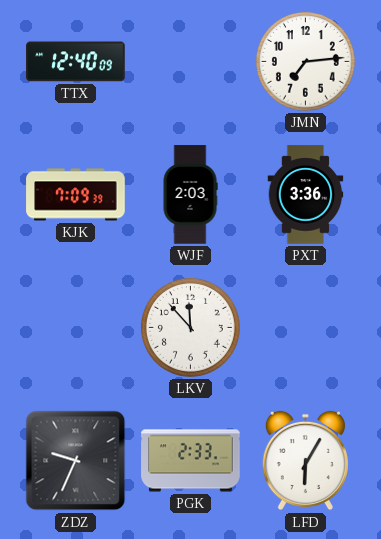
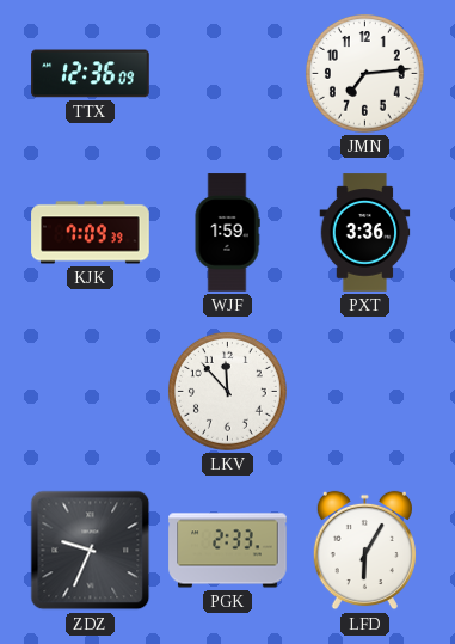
TTX: 12:40 -> 12:36 (91, 74)
WJF: 2:03 -> 1:59 (227, 233)
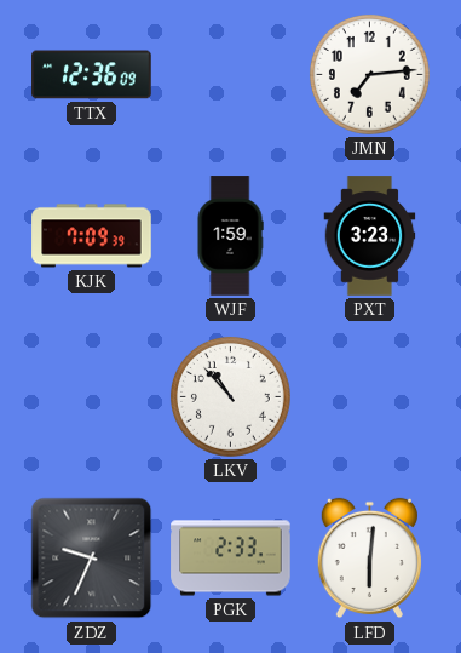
PXT: 3:36 -> 3:23 (370, 236)
LKV: 11:53 -> 10:53 (230, 396)
LFD: 6:05 -> 6:01 (369, 559)
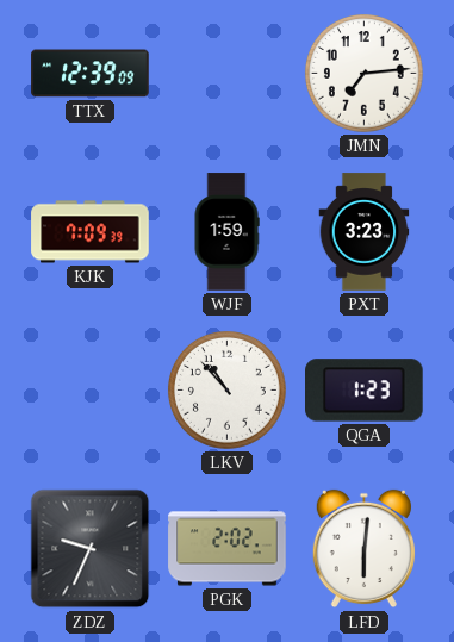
TTX: 12:36 -> 12:39 (91, 74)
QGA: none -> 1:23 (365, 391)
PGK: 2:33 -> 2:02 (228, 549)
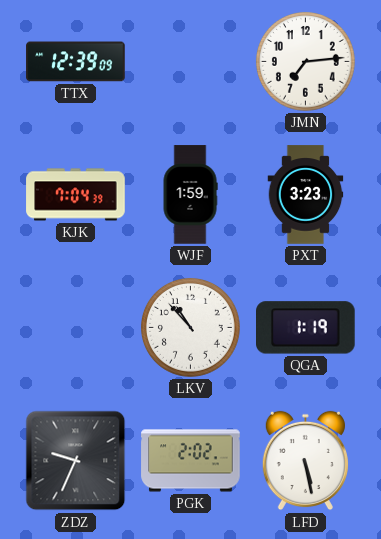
KJK: 7:09 -> 7:04 (76, 195)
QGA: 1:23 -> 1:19 (306, 328)
LFD: 6:01 -> 5:28 (305, 461)
